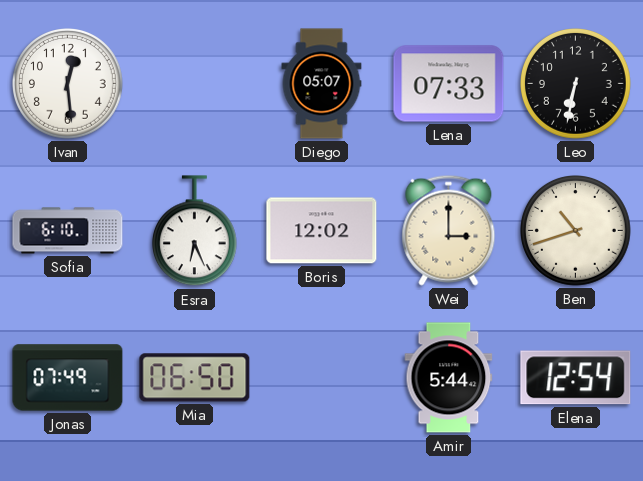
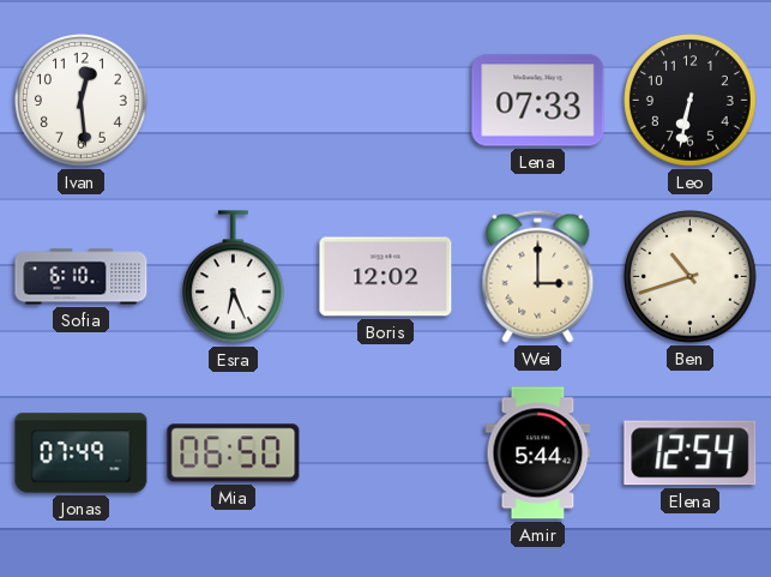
Diego: 05:07 -> none (322, 84)
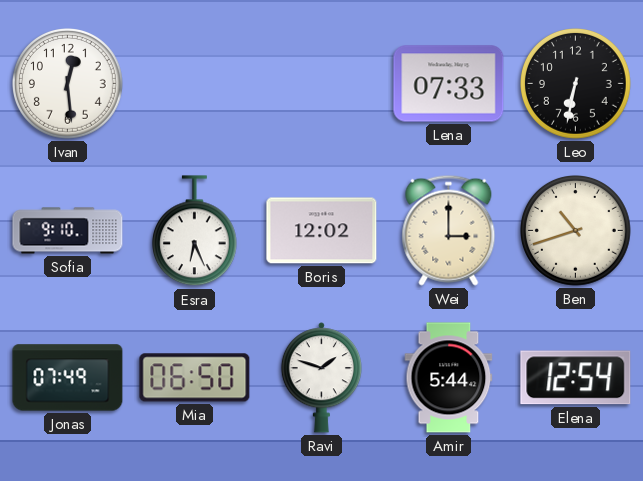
Sofia: 6:10 -> 9:10 (68, 231)
Ravi: none -> 1:48 (321, 378)
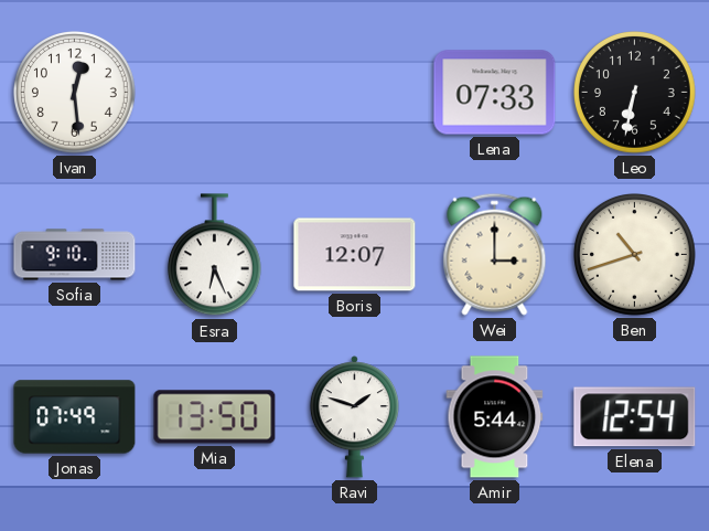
Boris: 12:02 -> 12:07 (355, 255)
Mia: 06:50 -> 13:50 (215, 417)
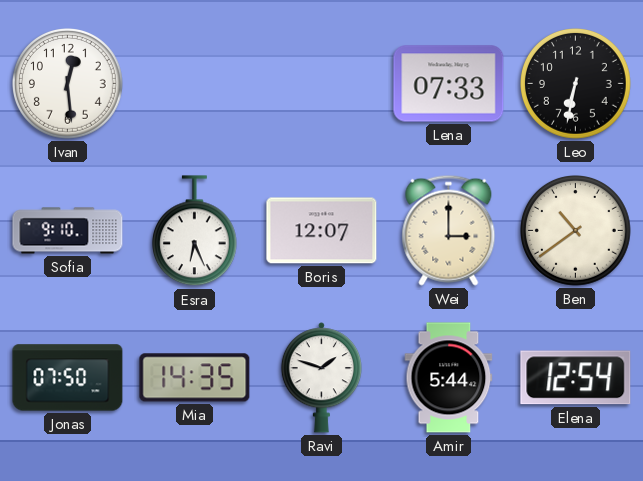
Ben: 10:42 -> 10:39 (576, 231)
Jonas: 07:49 -> 07:50 (68, 378)
Mia: 13:50 -> 14:35 (195, 378)
